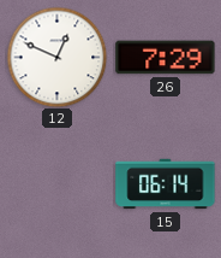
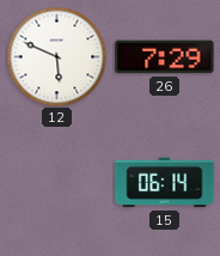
12: 12:49 -> 5:49 (56, 56)
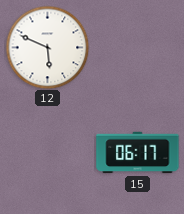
26: 7:29 -> none (165, 57)
15: 06:14 -> 06:17 (138, 153)
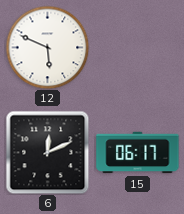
6: none -> 12:11 (47, 152)
